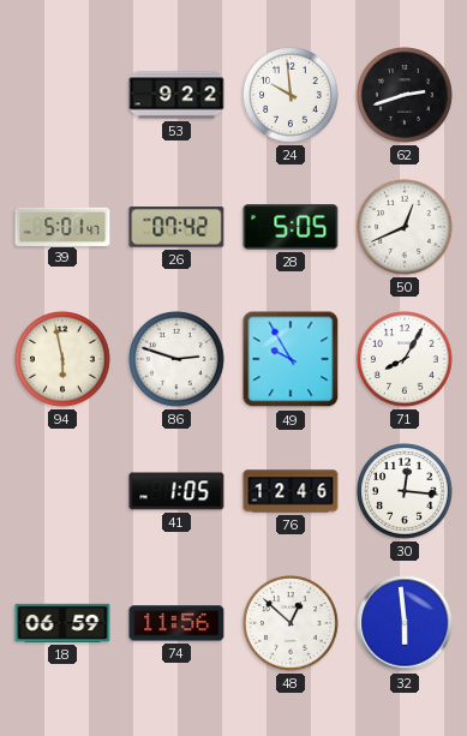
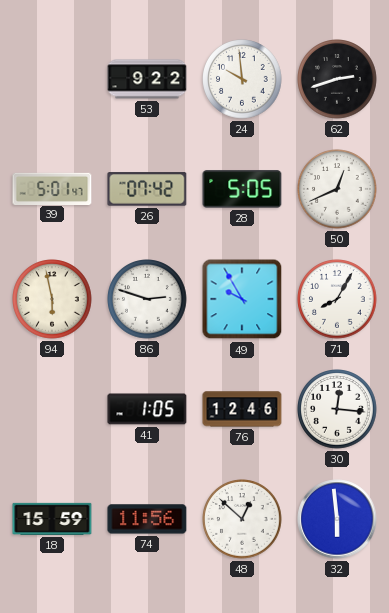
18: 06:59 -> 15:59 (52, 519)
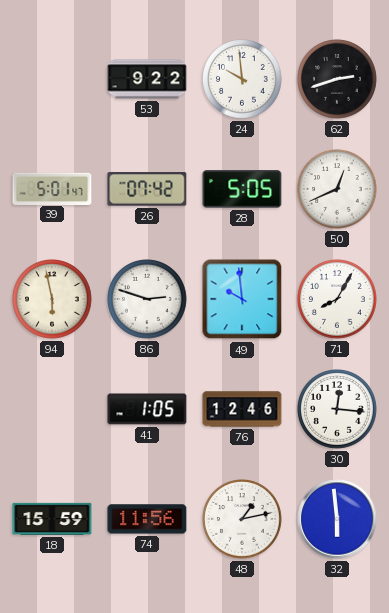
49: 9:55 -> 9:59 (242, 299)
48: 12:52 -> 1:13 (242, 519)
